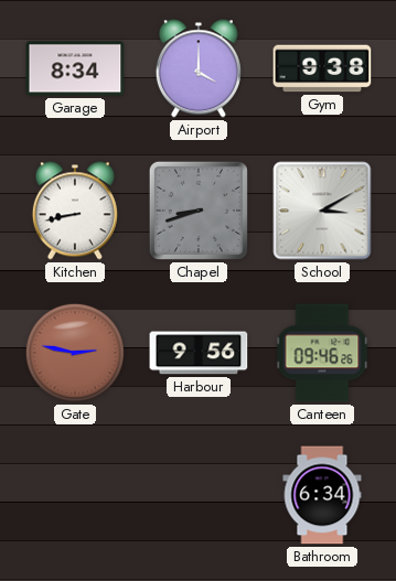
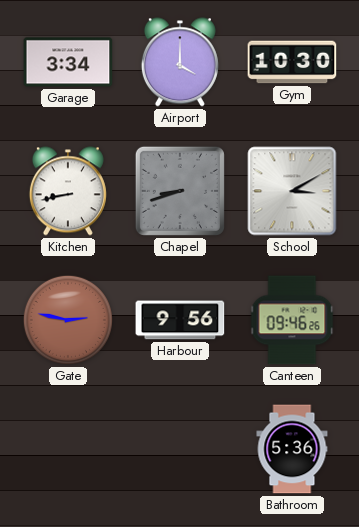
Garage: 8:34 -> 3:34 (68, 62)
Gym: 9:38 -> 10:30 (292, 62)
Bathroom: 6:34 -> 5:36 (292, 449)
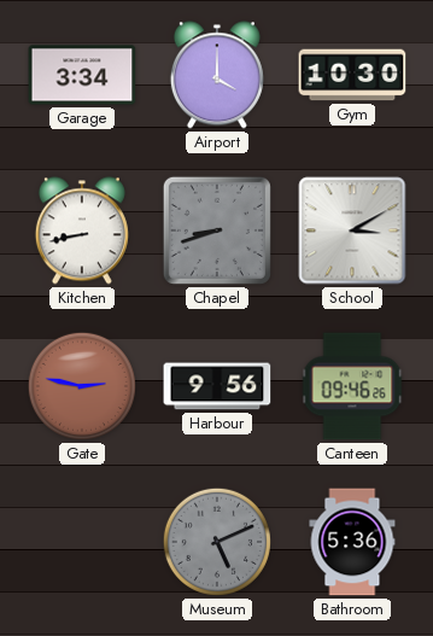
Museum: none -> 5:11 (217, 542)
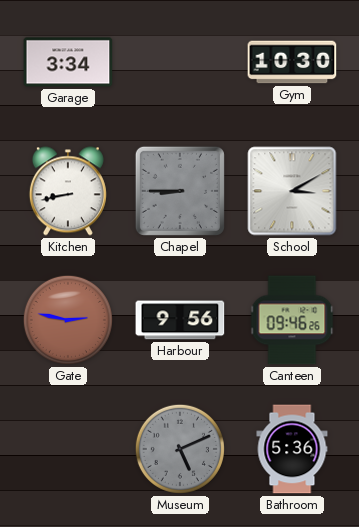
Airport: 4:00 -> none (217, 75)
Chapel: 8:42 -> 8:45 (180, 191)
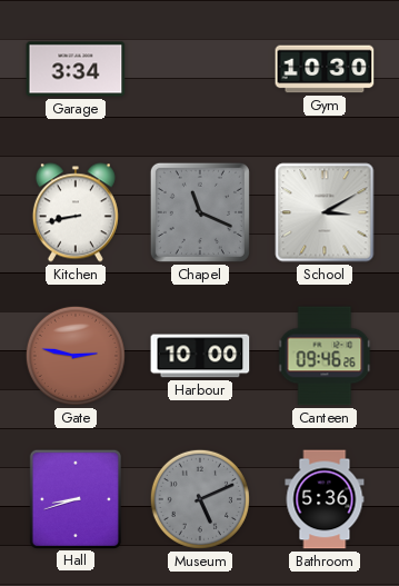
Chapel: 8:45 -> 11:19 (200, 212)
Harbour: 9:56 -> 10:00 (200, 356)
Hall: none -> 8:42 (74, 498)
